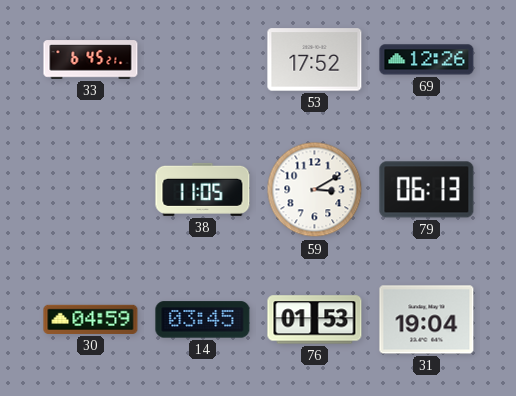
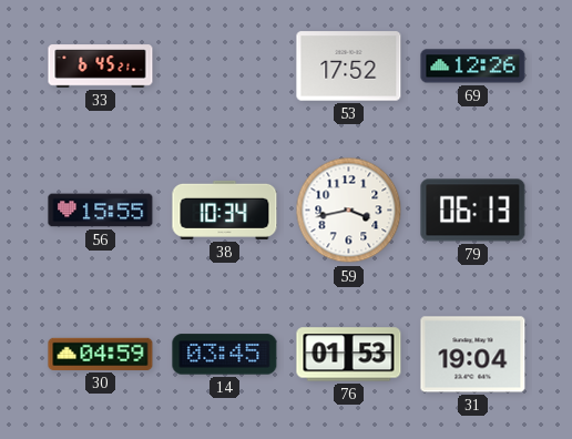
56: none -> 15:55 (101, 211)
38: 11:05 -> 10:34 (225, 210)
59: 3:10 -> 3:43 (349, 211)
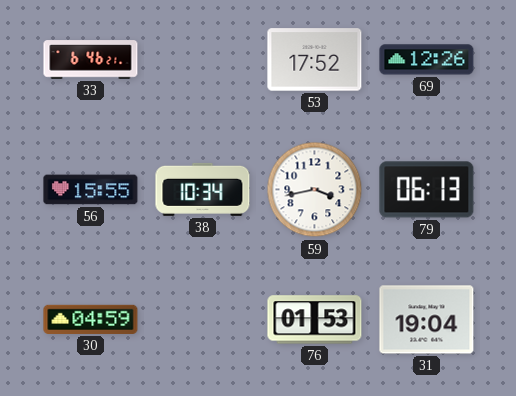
33: 6:45 -> 6:46 (91, 60)
14: 03:45 -> none (225, 355)
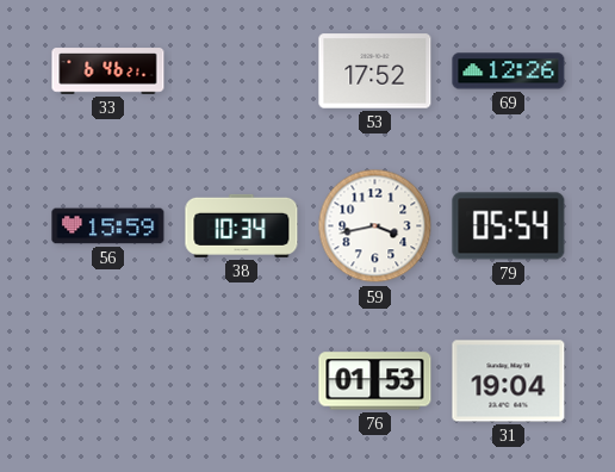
56: 15:55 -> 15:59 (108, 226)
79: 06:13 -> 05:54 (509, 226)
30: 04:59 -> none (91, 319)
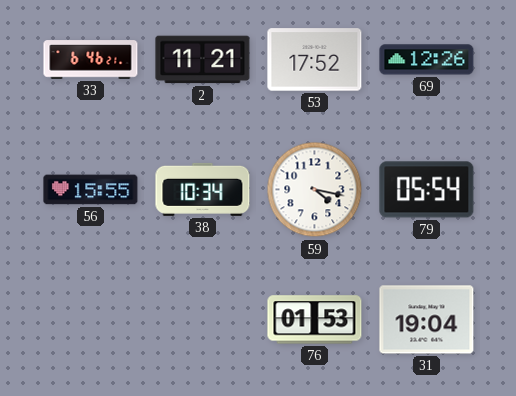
2: none -> 11:21 (203, 60)
56: 15:59 -> 15:55 (91, 190)
59: 3:43 -> 4:17 (315, 190)
